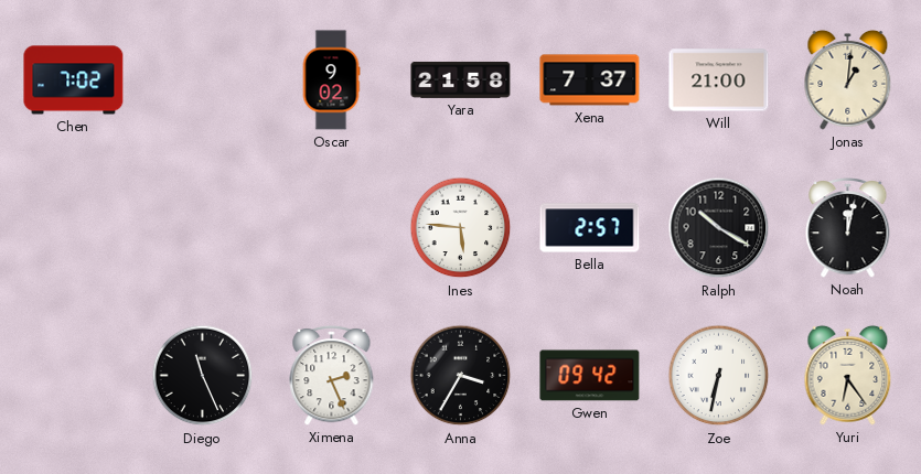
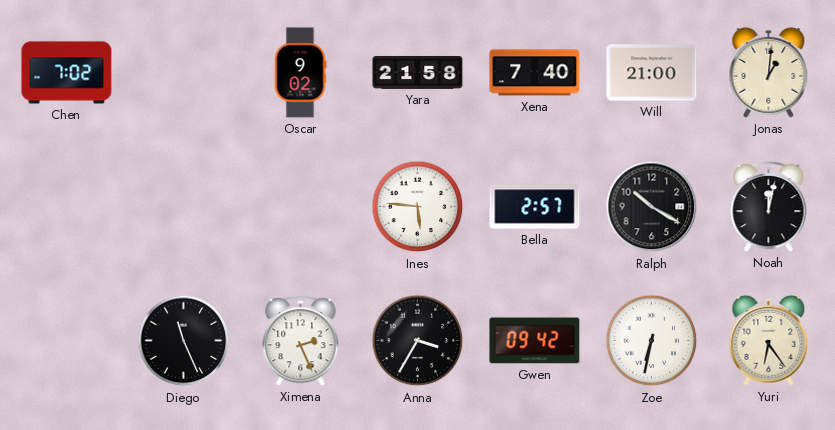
Xena: 7:37 -> 7:40 (535, 73)
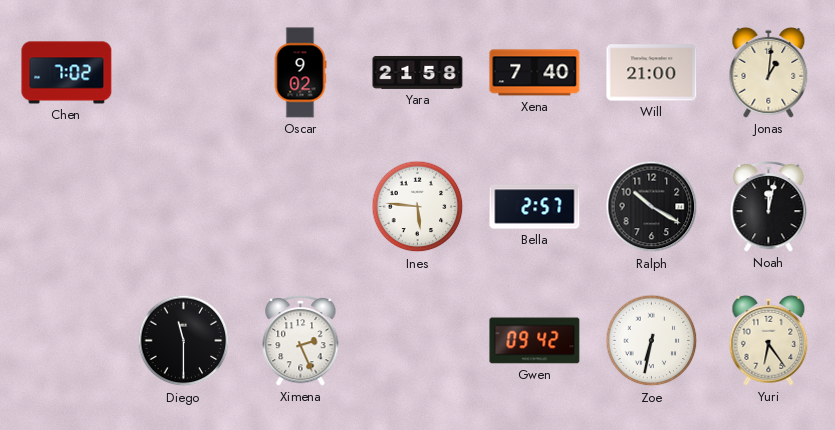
Diego: 11:26 -> 11:30 (184, 341)
Anna: 3:35 -> none (418, 341)
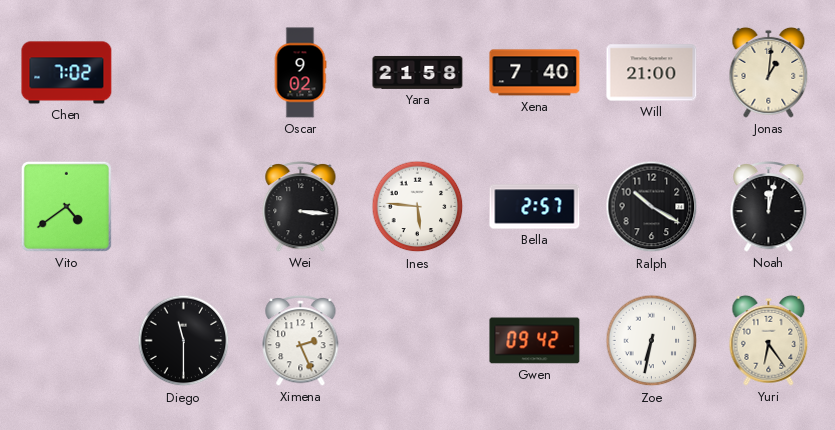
Vito: none -> 4:39 (66, 206)
Wei: none -> 3:16 (301, 206)
